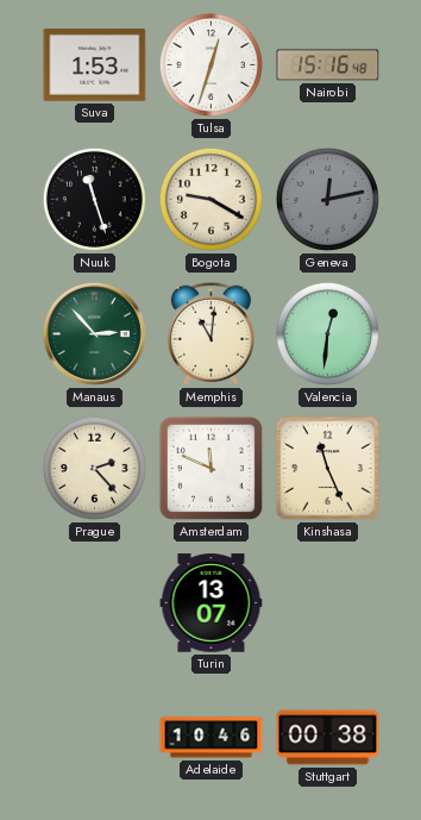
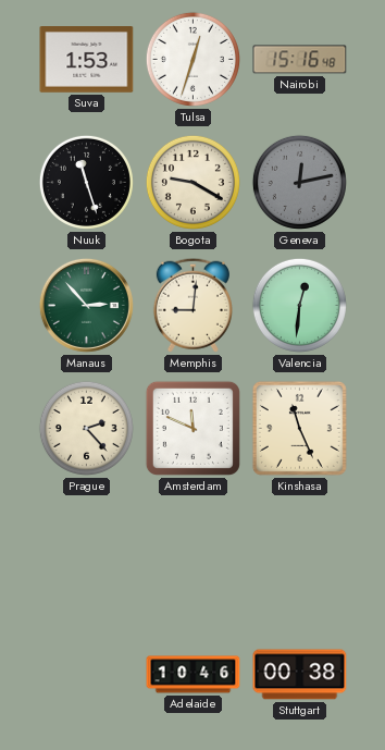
Memphis: 11:01 -> 9:01 (192, 305)
Turin: 13:07 -> none (212, 603)
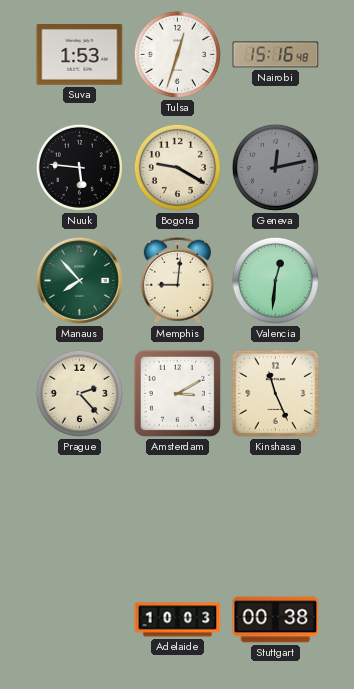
Nuuk: 11:27 -> 5:46 (79, 167)
Manaus: 2:53 -> 7:53 (79, 280)
Amsterdam: 11:49 -> 3:10 (177, 393)
Adelaide: 10:46 -> 10:03 (178, 620)
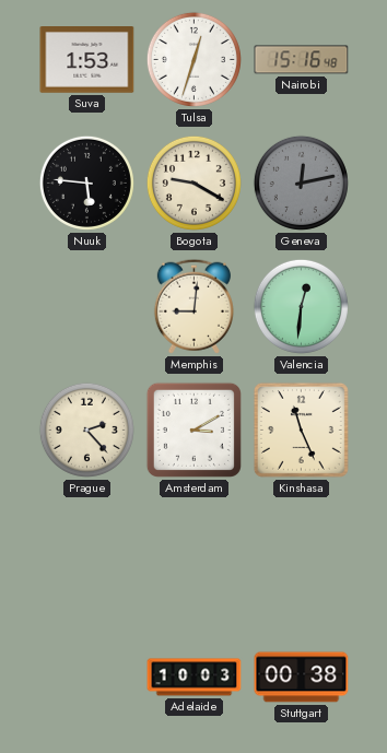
Manaus: 7:53 -> none (79, 280)
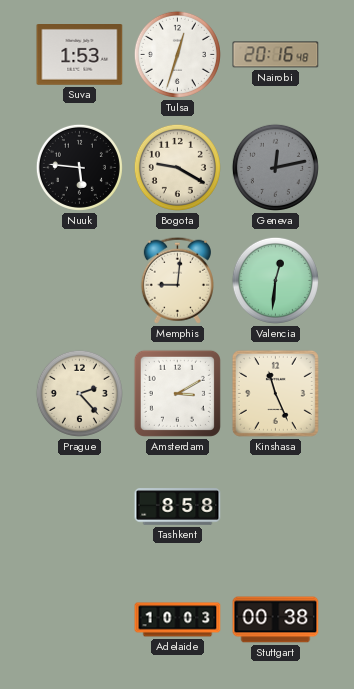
Nairobi: 15:16 -> 20:16 (276, 55)
Tashkent: none -> 8:58 (178, 507)
